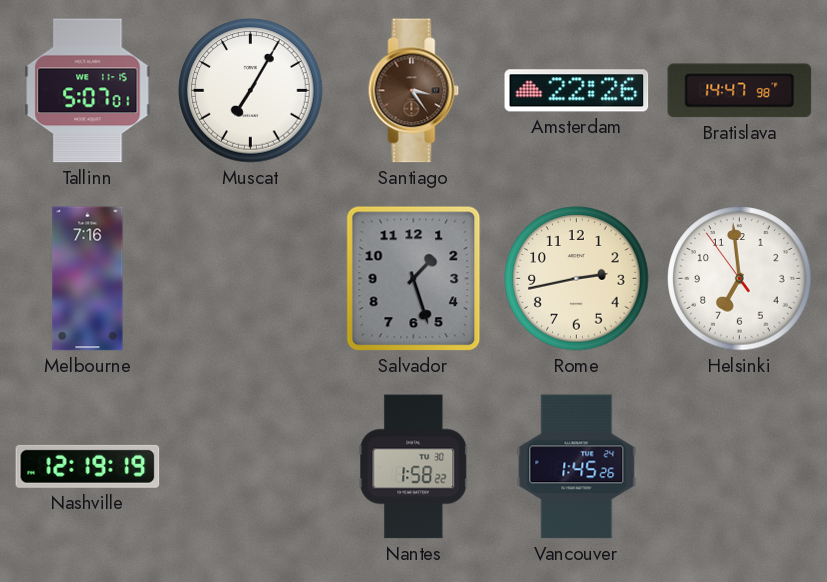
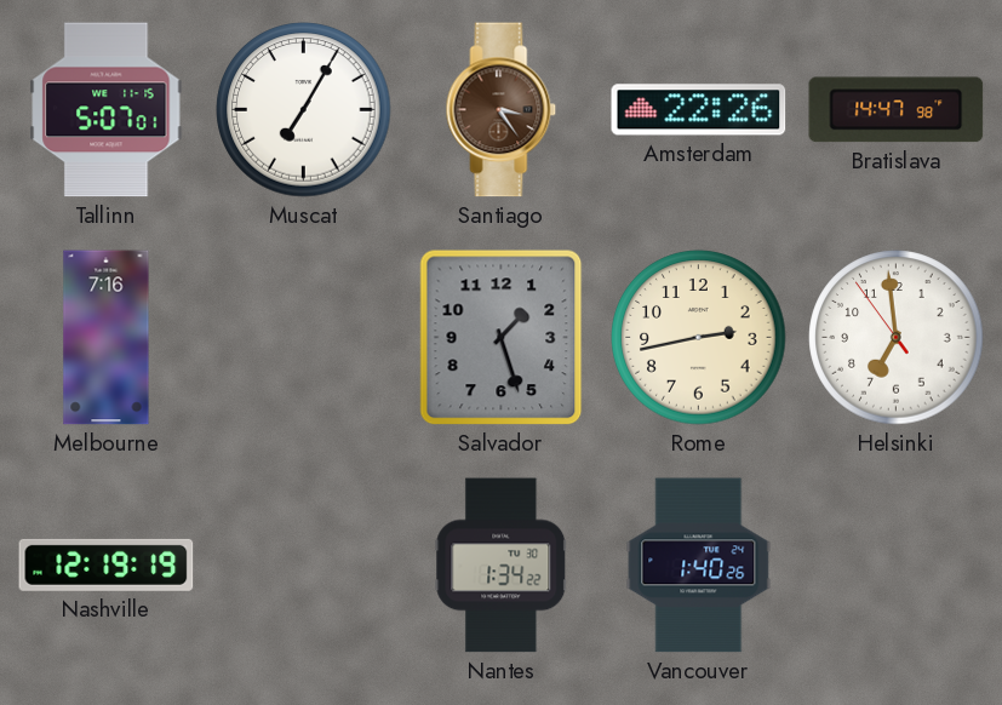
Nantes: 1:58 -> 1:34 (502, 566)
Vancouver: 1:45 -> 1:40 (699, 566)
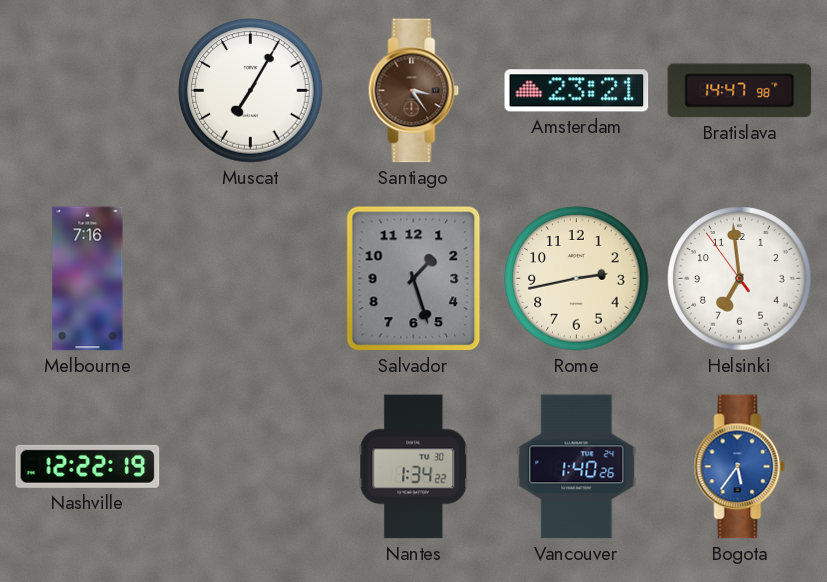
Tallinn: 5:07 -> none (107, 110)
Amsterdam: 22:26 -> 23:21 (577, 91)
Nashville: 12:19 -> 12:22 (88, 466)
Bogota: none -> 5:36 (740, 467)
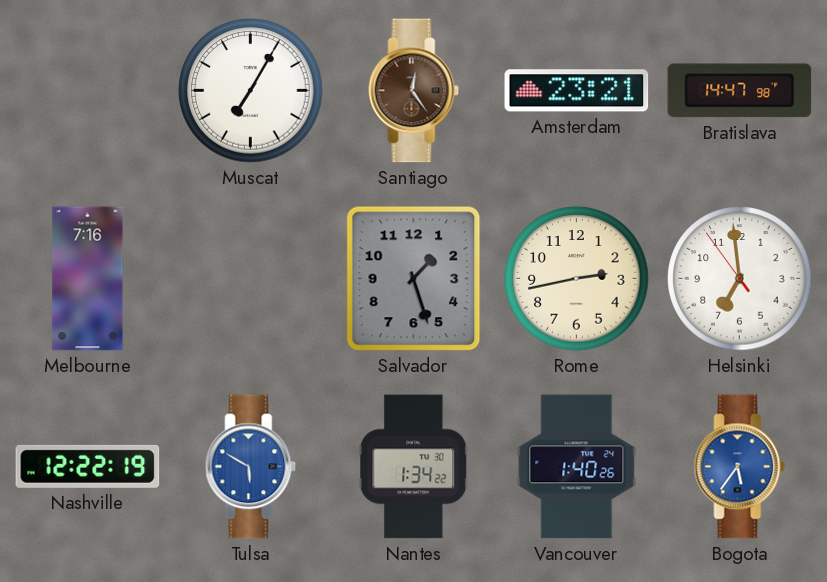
Santiago: 3:24 -> 12:24 (414, 91)
Tulsa: none -> 5:50 (251, 467)
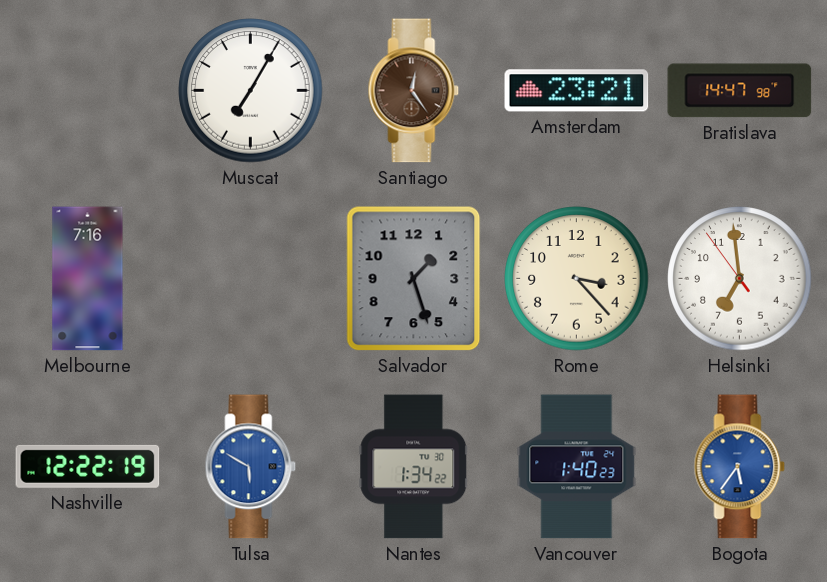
Rome: 2:43 -> 3:23 (577, 279)
Vancouver: 1:40:26 -> 1:40:23 (577, 467)
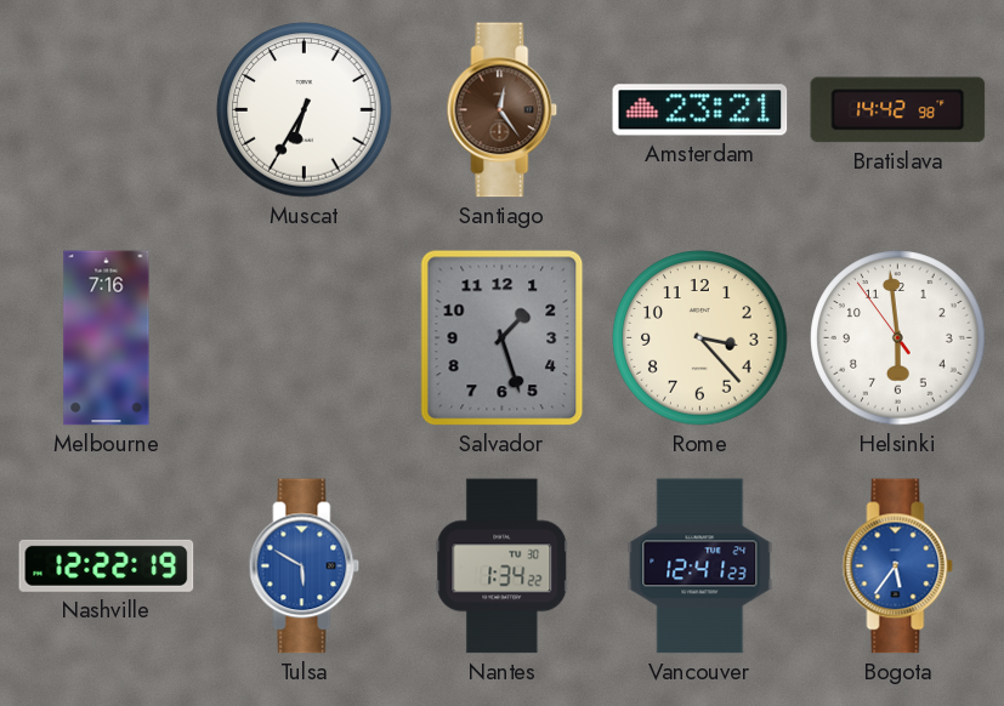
Muscat: 7:05 -> 6:35 (305, 110)
Bratislava: 14:47 -> 14:42 (898, 110)
Helsinki: 6:58 -> 5:58 (898, 338)
Vancouver: 1:40 -> 12:41 (700, 566)
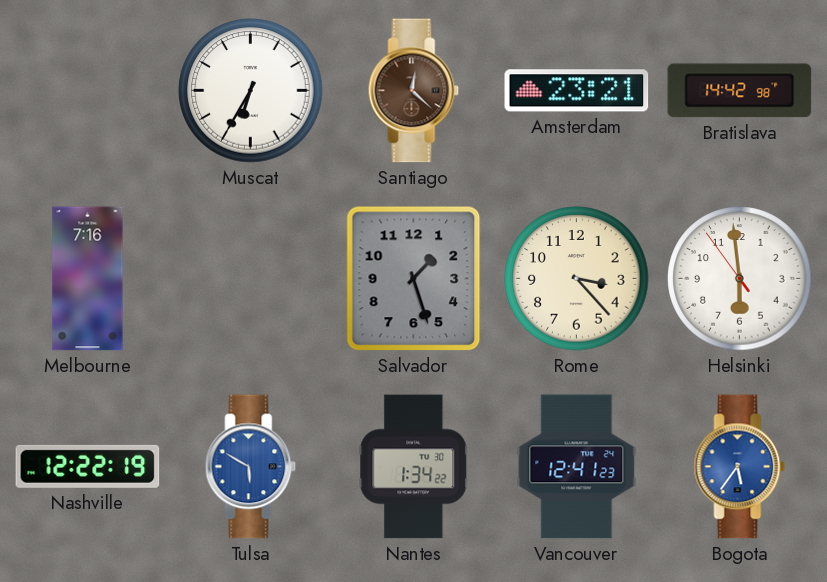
Santiago: 12:24 -> 12:22 (414, 91)
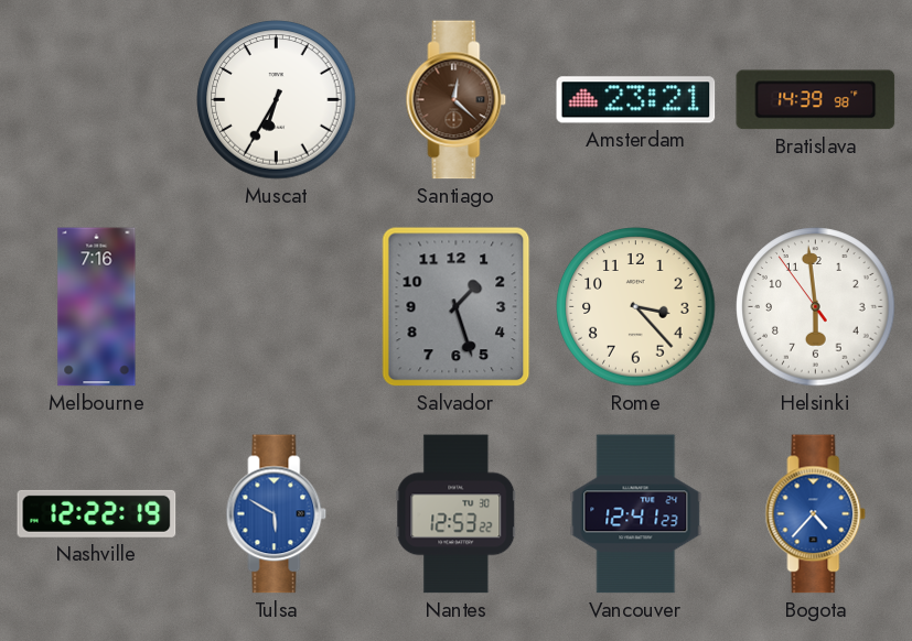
Bratislava: 14:42 -> 14:39 (816, 100)
Nantes: 1:34 -> 12:53 (457, 514)
Bogota: 5:36 -> 4:37 (816, 514)
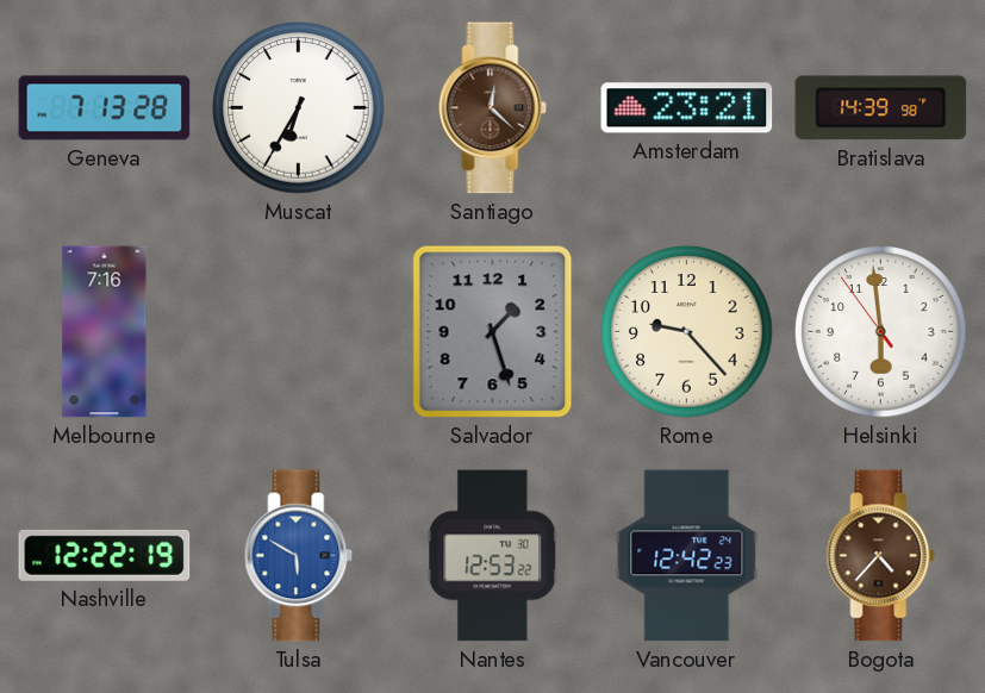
Geneva: none -> 7:13 (105, 108)
Rome: 3:23 -> 9:23 (687, 332)
Vancouver: 12:41 -> 12:42 (687, 556)
Bogota dial: blue -> brown (881, 556)
